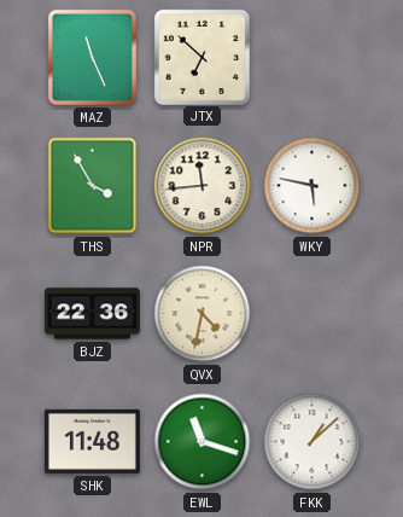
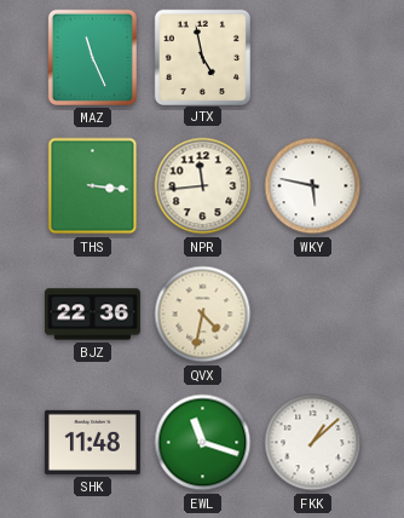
JTX: 6:52 -> 4:58 (202, 57)
THS: 3:55 -> 3:16 (93, 186)
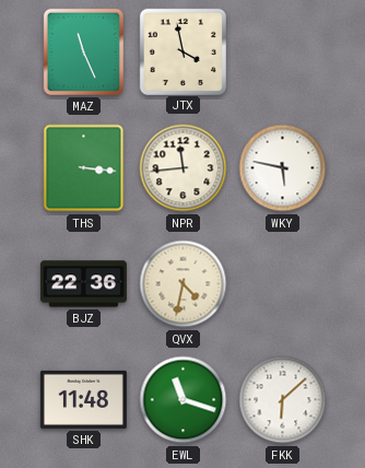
JTX: 4:58 -> 3:58 (182, 51)
FKK: 1:08 -> 6:08 (283, 400)
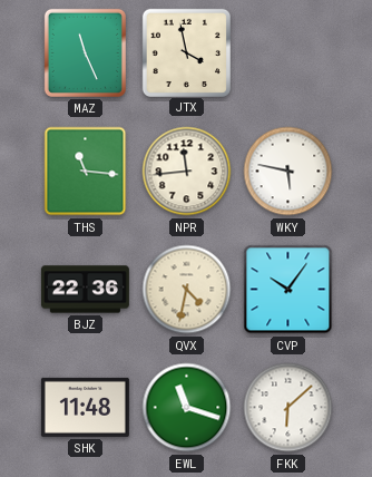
THS: 3:16 -> 11:16 (86, 172)
CVP: none -> 10:06 (288, 290)
